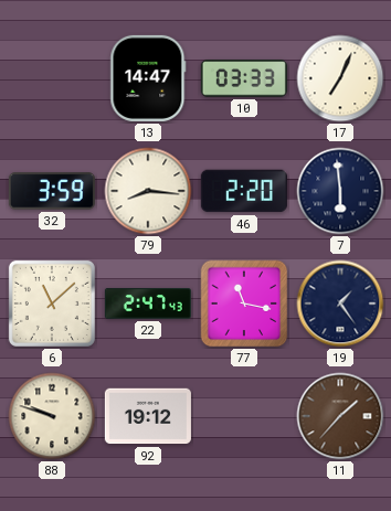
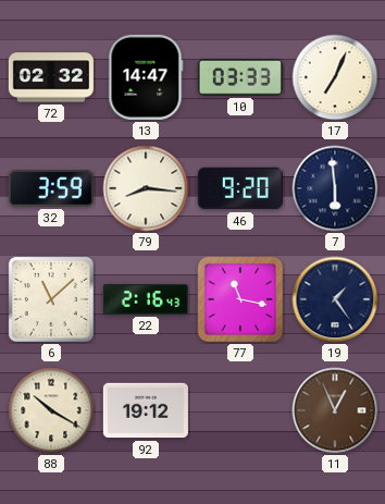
72: none -> 02:32 (51, 77)
46: 2:20 -> 9:20 (240, 188)
22: 2:47 -> 2:16 (146, 299)
88: 9:48 -> 10:20 (51, 410)
11: 1:37 -> 12:56 (335, 410)
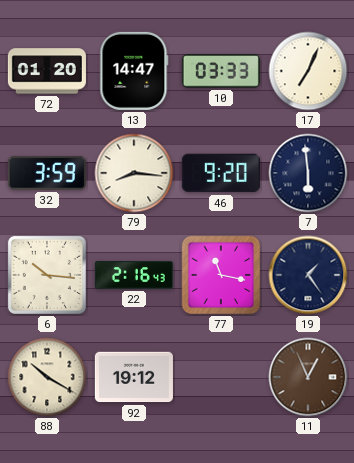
72: 02:32 -> 01:20 (47, 71)
6: 11:08 -> 10:16 (47, 275)
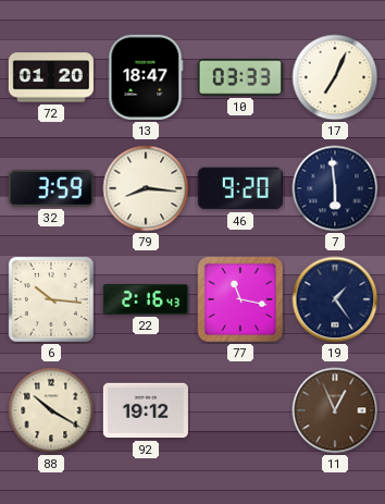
13: 14:47 -> 18:47 (146, 77)
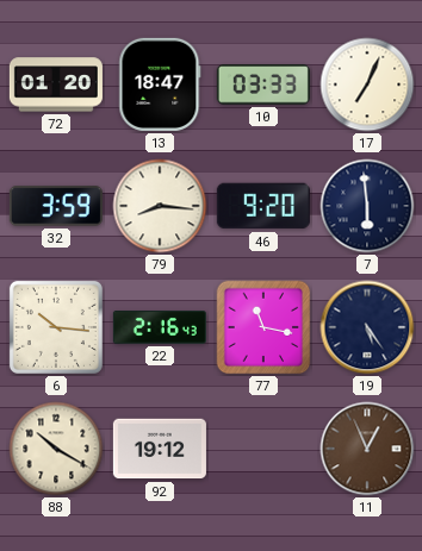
19: 1:24 -> 5:24 (367, 327)
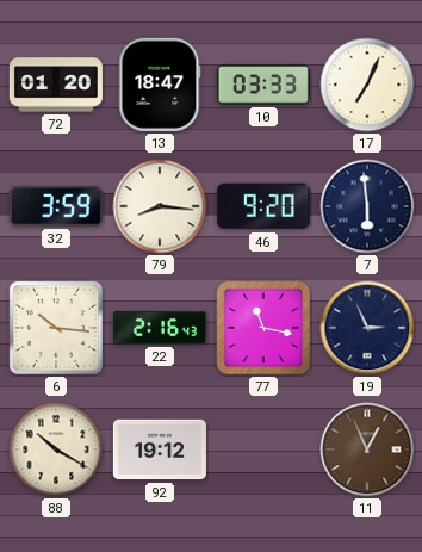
19: 5:24 -> 2:56 (367, 328)
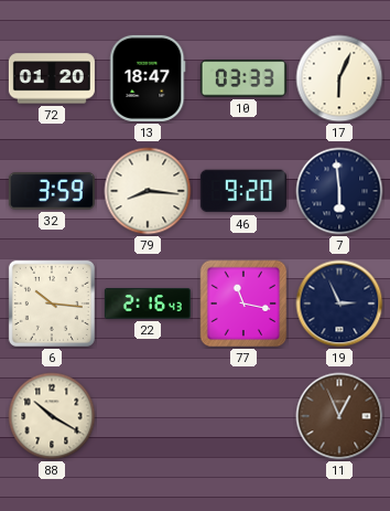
17: 7:04 -> 6:04 (339, 78)
92: 19:12 -> none (160, 449)
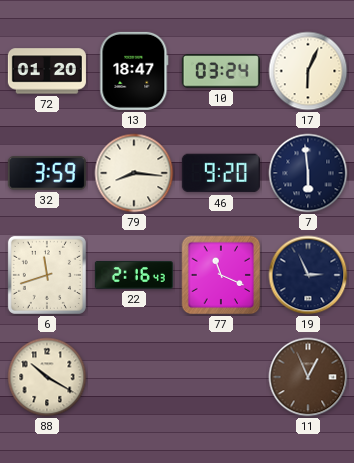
10: 03:33 -> 03:24 (221, 71)
6: 10:16 -> 11:42 (47, 275)
77: 11:17 -> 11:19 (221, 275)
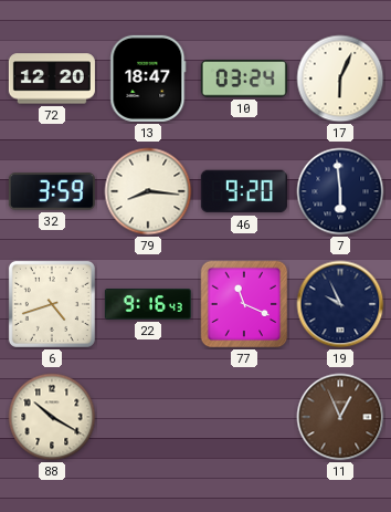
72: 01:20 -> 12:20 (52, 79)
6: 11:42 -> 4:42 (52, 304)
22: 2:16 -> 9:16 (148, 304)
19: 2:56 -> 9:56 (340, 304)
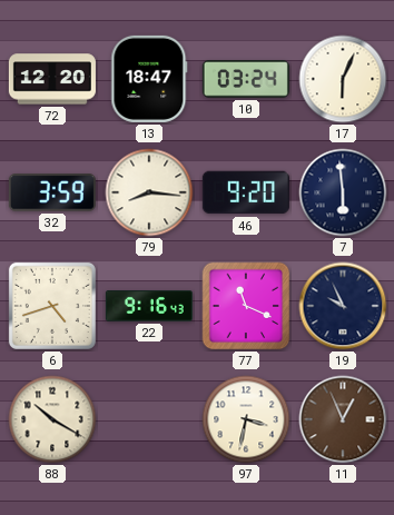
97: none -> 3:32 (246, 419)
